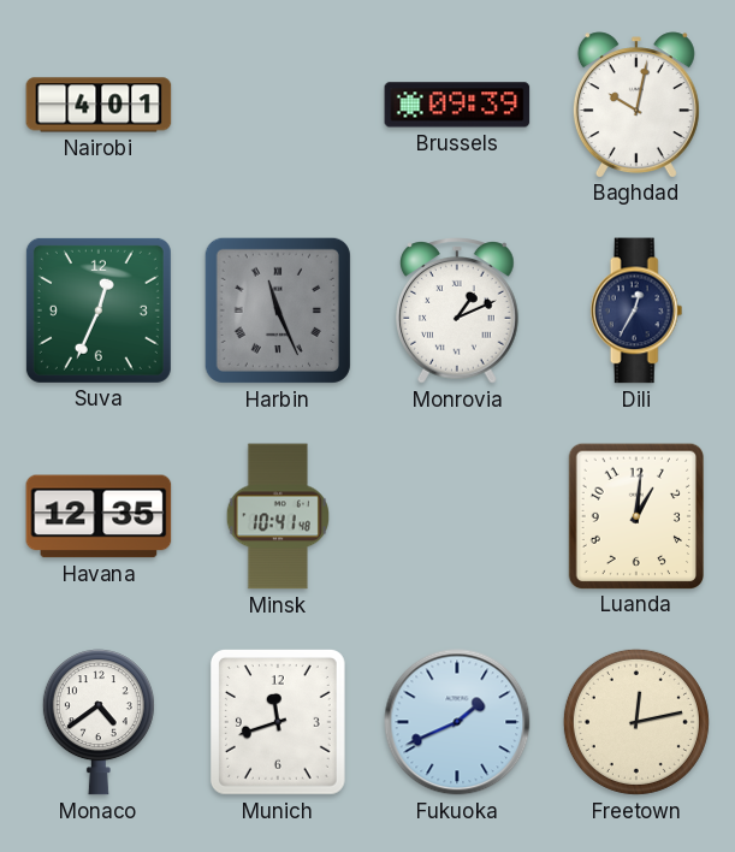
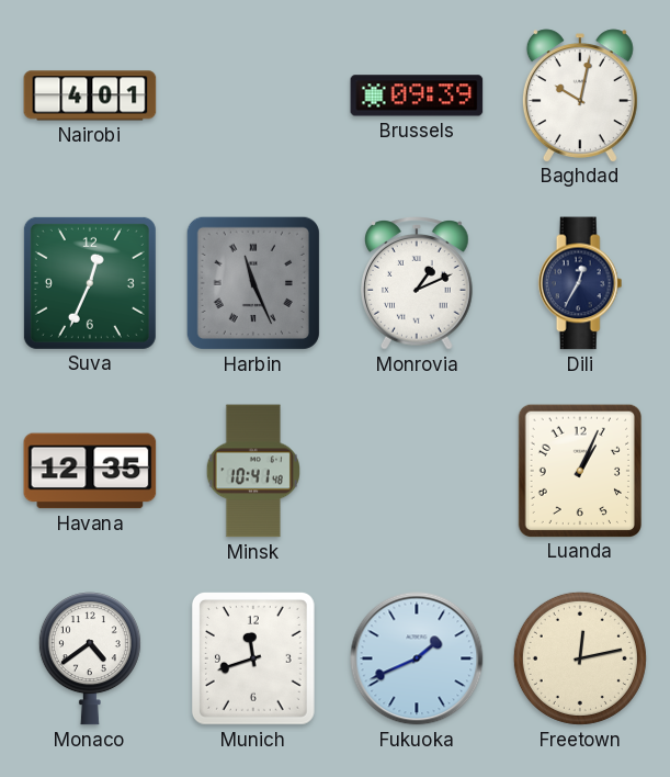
Luanda: 1:01 -> 1:04 (579, 470)
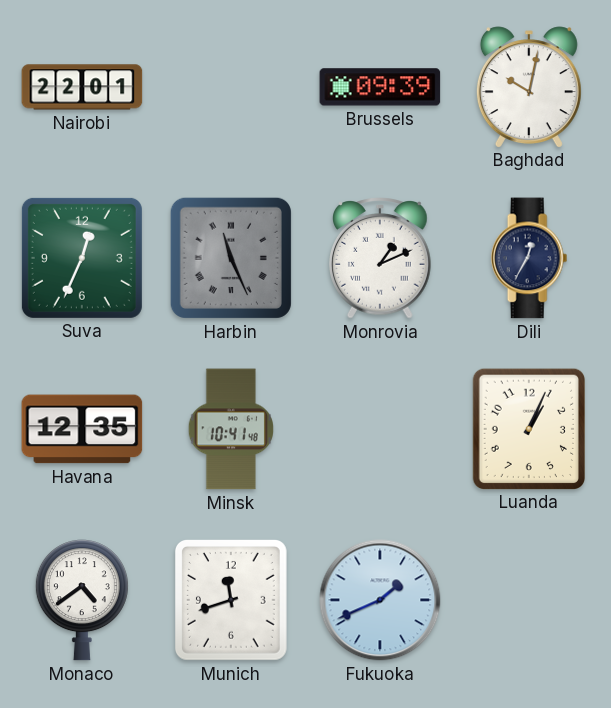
Nairobi: 4:01 -> 22:01 (82, 87)
Freetown: 12:13 -> none (580, 658)
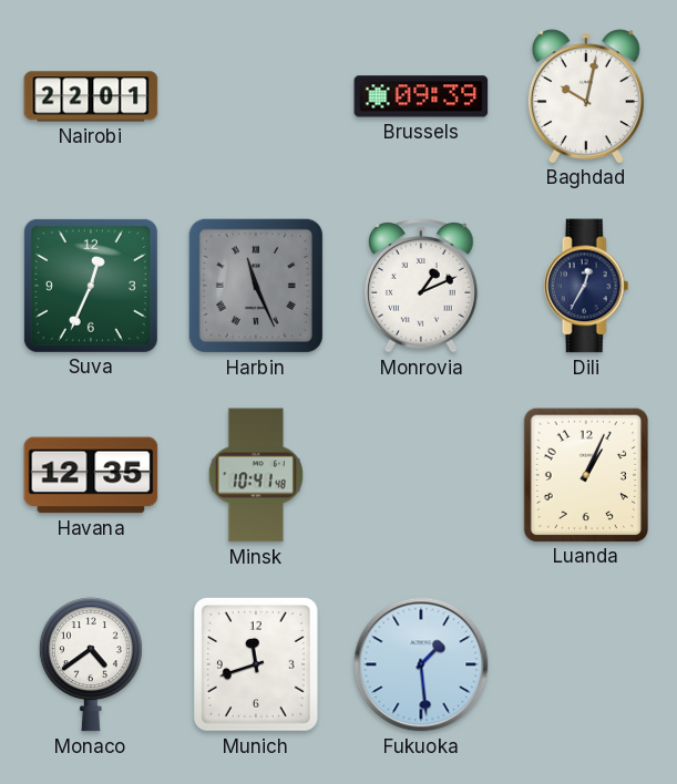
Fukuoka: 1:41 -> 1:29 (421, 664)
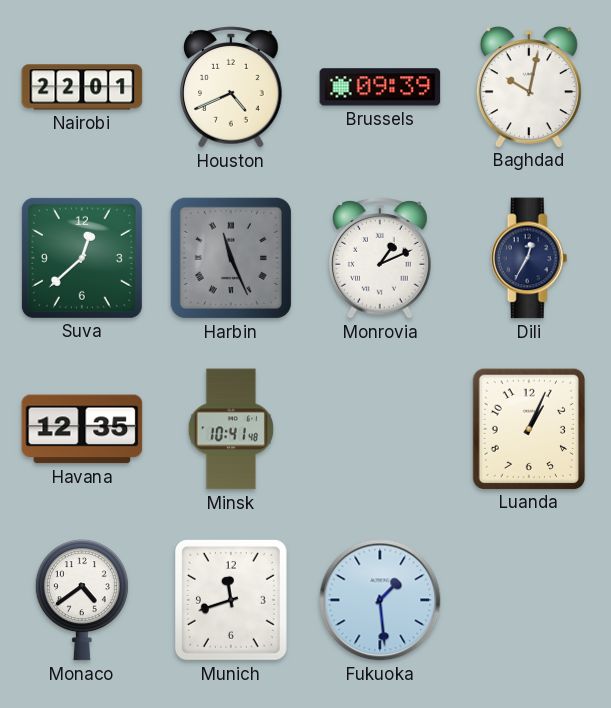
Houston: none -> 4:41 (232, 87)
Suva: 12:34 -> 12:38 (82, 258)
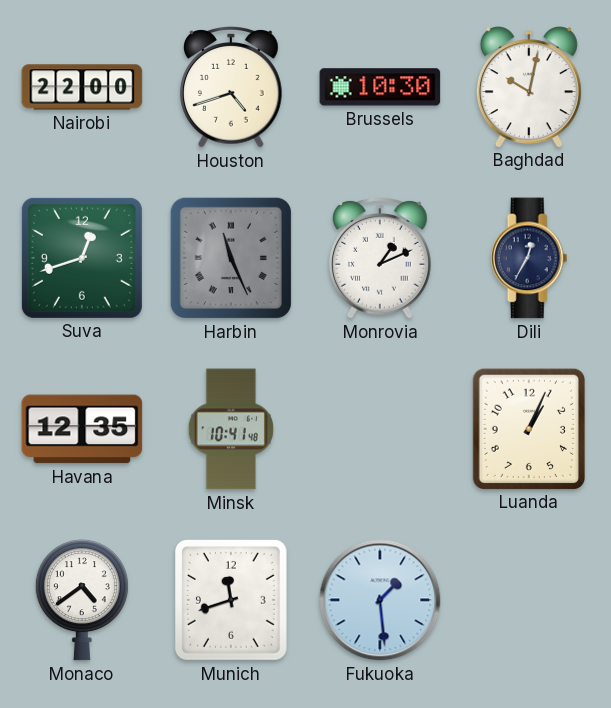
Nairobi: 22:01 -> 22:00 (82, 87)
Houston: 4:41 -> 4:42 (232, 87)
Brussels: 09:39 -> 10:30 (380, 87)
Suva: 12:38 -> 12:42 (82, 258)
